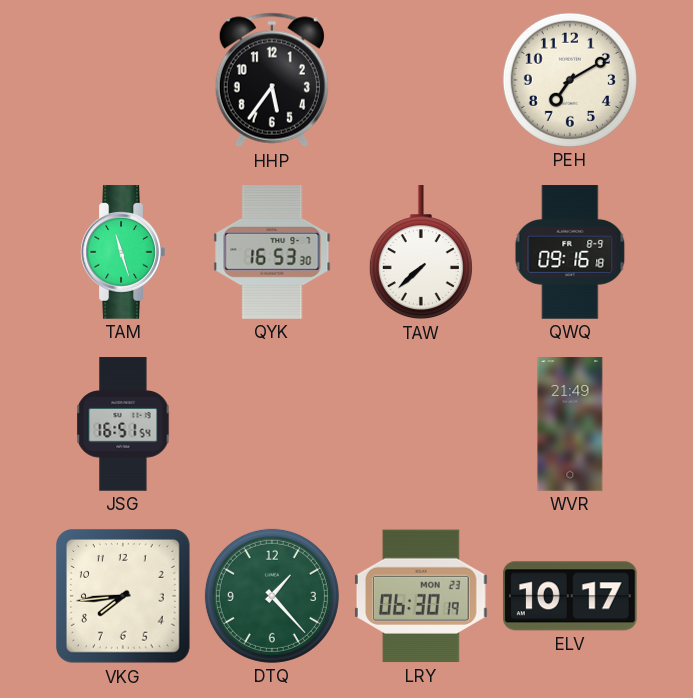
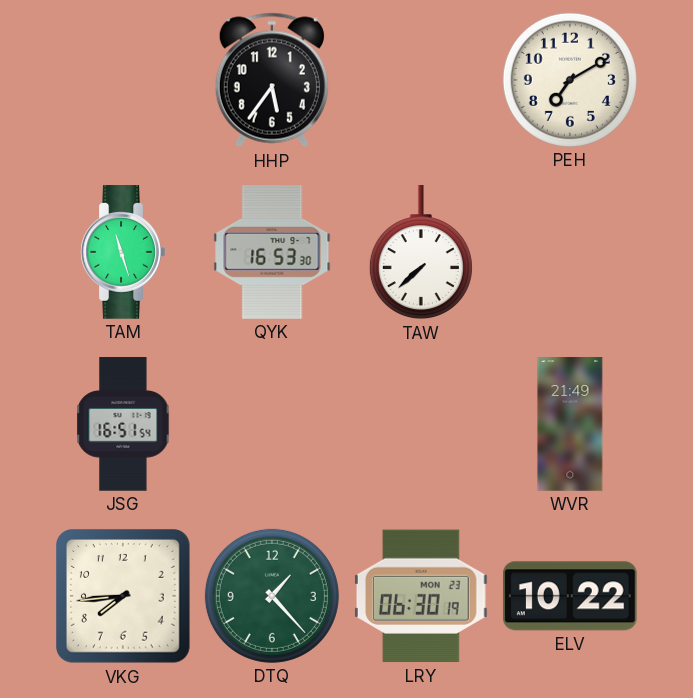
QWQ: 09:16 -> none (570, 252)
ELV: 10:17 -> 10:22 (570, 596)
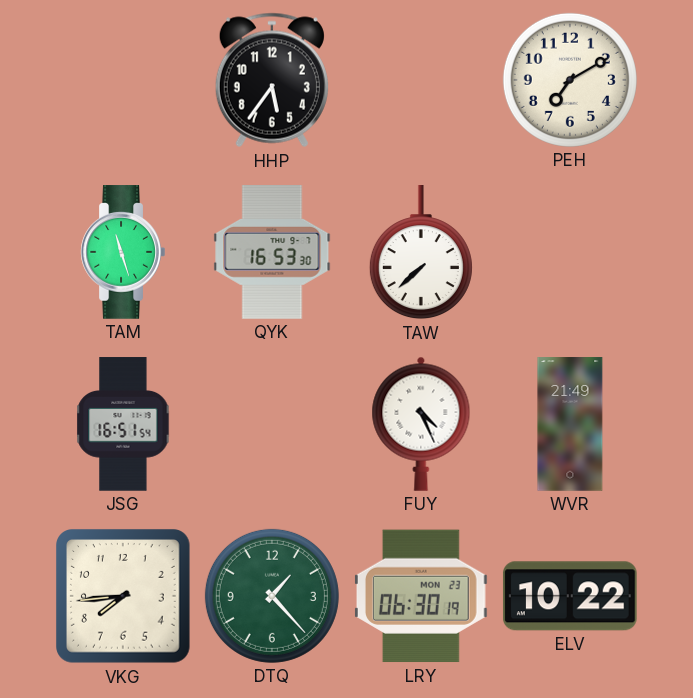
FUY: none -> 4:26 (421, 424)
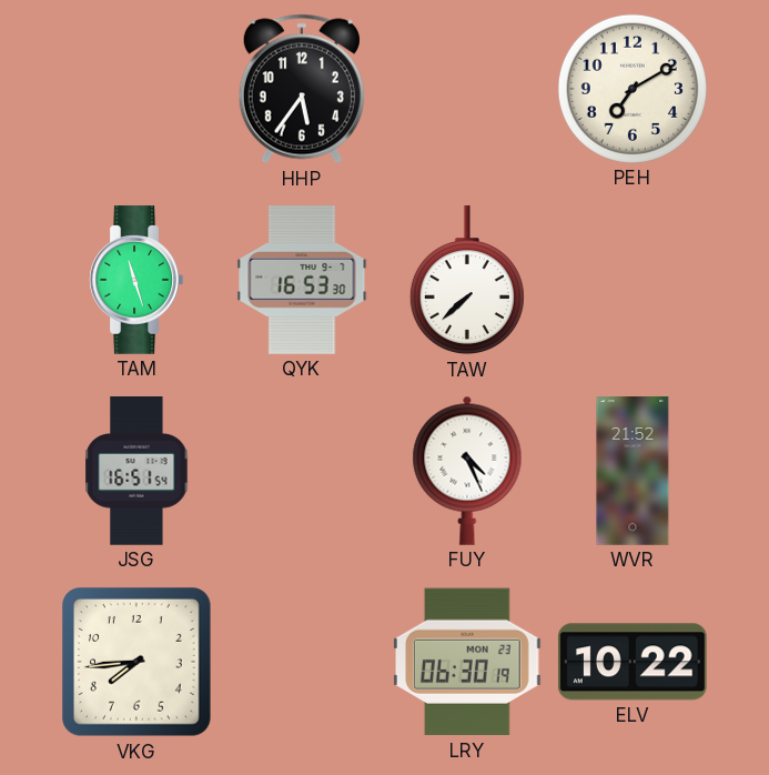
WVR: 21:49 -> 21:52 (633, 471)
DTQ: 1:23 -> none (272, 596)
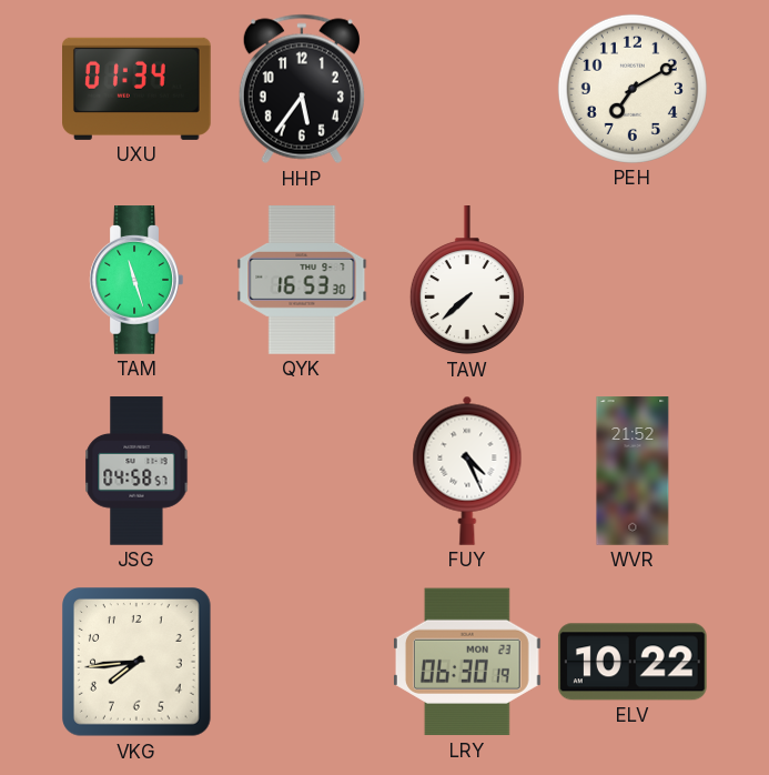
UXU: none -> 01:34 (138, 89)
JSG: 16:51 -> 04:58 (136, 471)
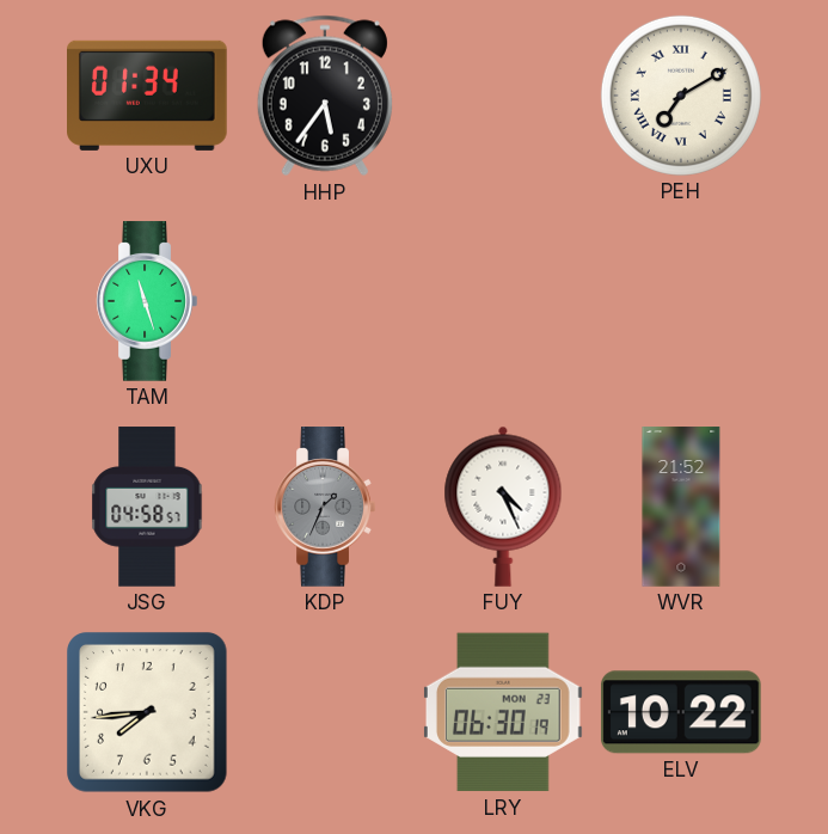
PEH numerals: Arabic -> Roman (681, 96)
QYK: 16:53 -> none (302, 280)
TAW: 7:38 -> none (467, 281)
KDP: none -> 1:34 (325, 507)
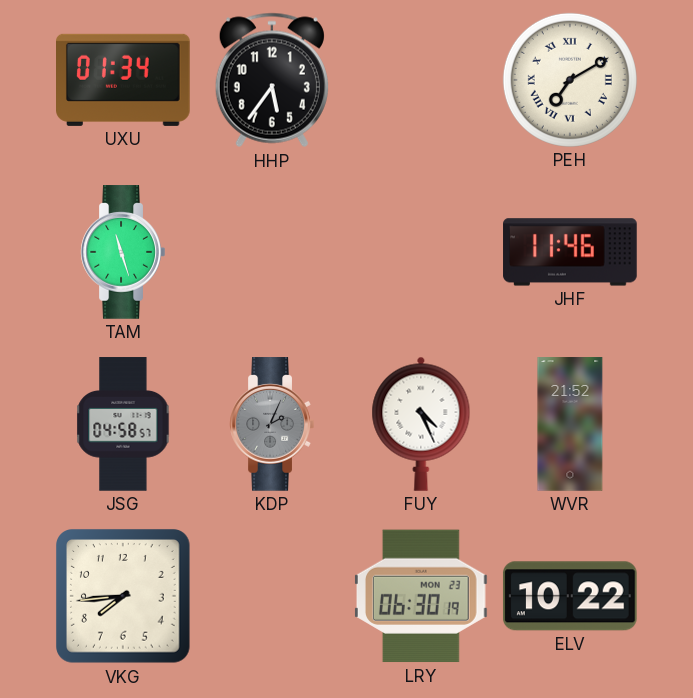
JHF: none -> 11:46 (570, 252)
KDP: 1:34 -> 2:04 (272, 424)
